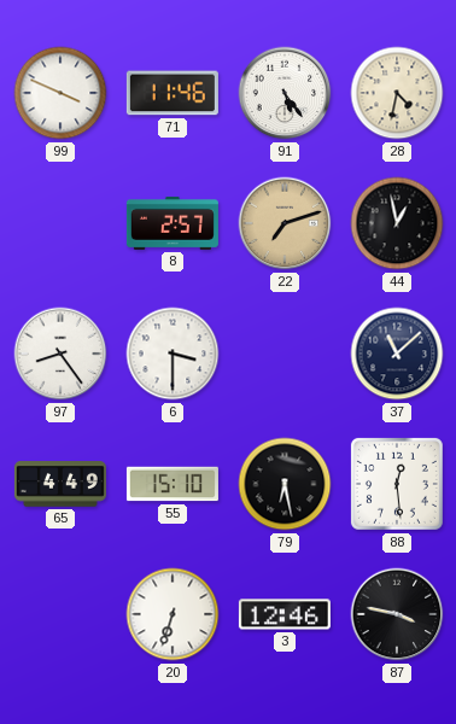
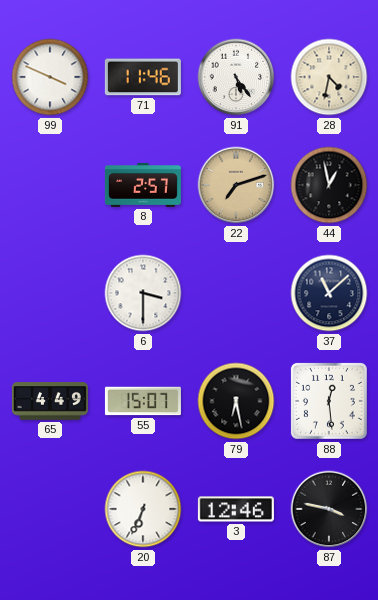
97: 8:24 -> none (60, 354)
55: 15:10 -> 15:07 (143, 401)
20: 6:33 -> 6:34 (143, 509)
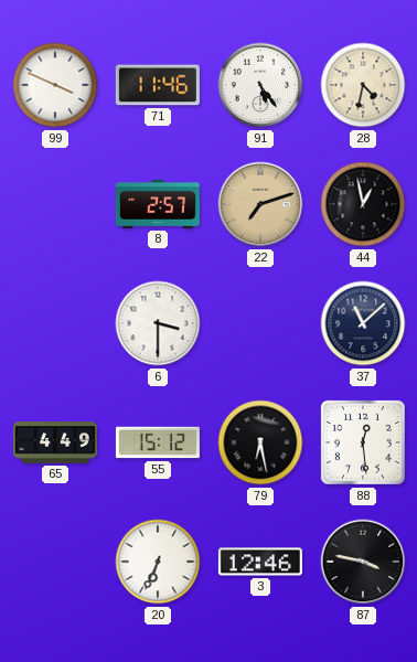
55: 15:07 -> 15:12 (158, 442)
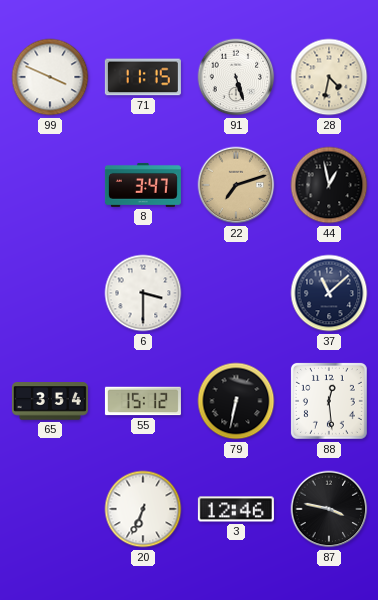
71: 11:46 -> 11:15 (143, 77)
91: 5:24 -> 5:27 (236, 77)
8: 2:57 -> 3:47 (143, 185)
65: 4:49 -> 3:54 (50, 401)
79: 6:28 -> 6:32 (236, 401)
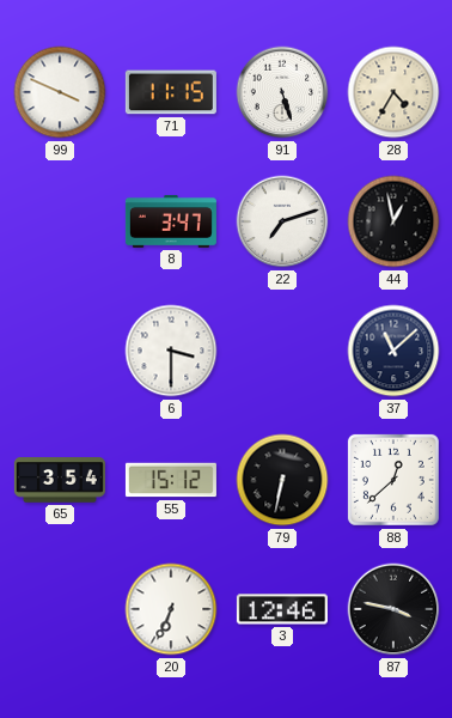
28: 4:32 -> 4:35 (393, 92)
22 dial: champagne -> white (282, 221)
88: 12:29 -> 12:38 (393, 480)
